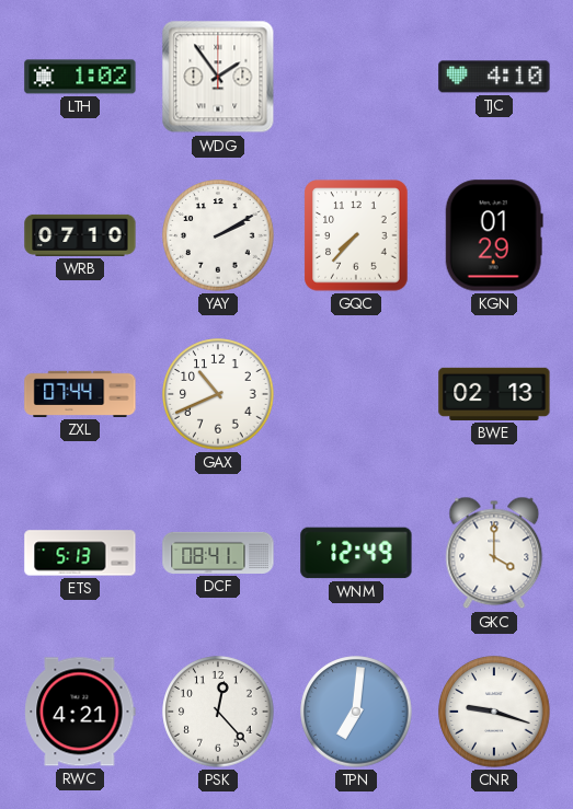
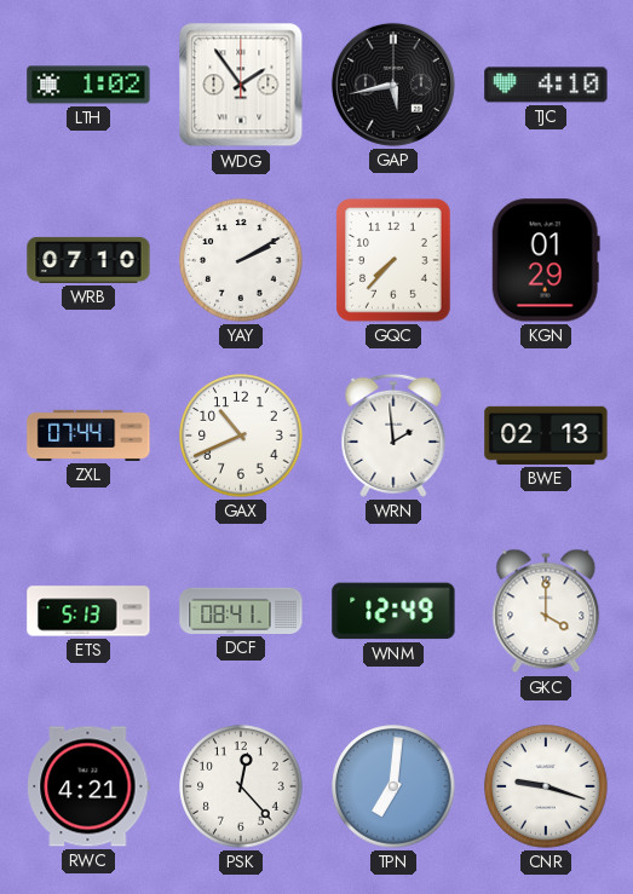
GAP: none -> 5:43 (393, 85)
WRN: none -> 1:59 (393, 436)
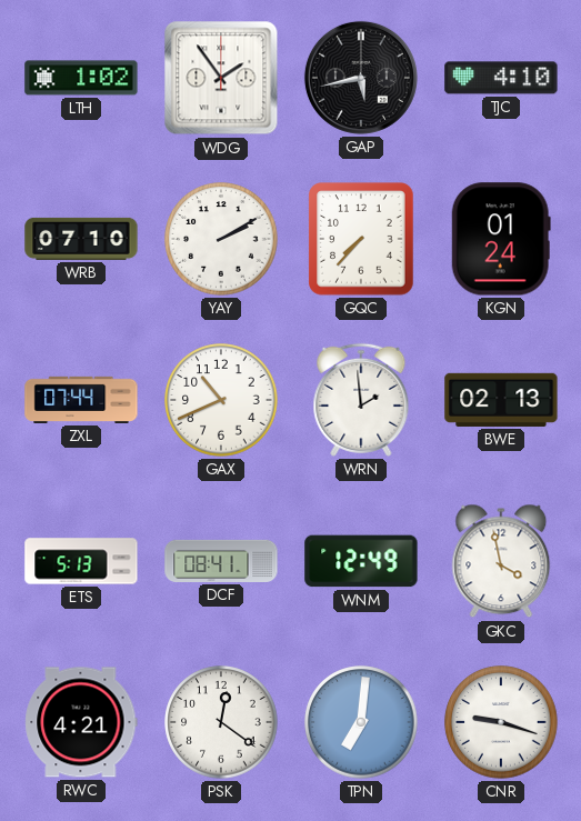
KGN: 01:29 -> 01:24 (501, 239)
GKC: 4:00 -> 3:58 (501, 561)
PSK: 12:23 -> 12:21 (221, 722)
